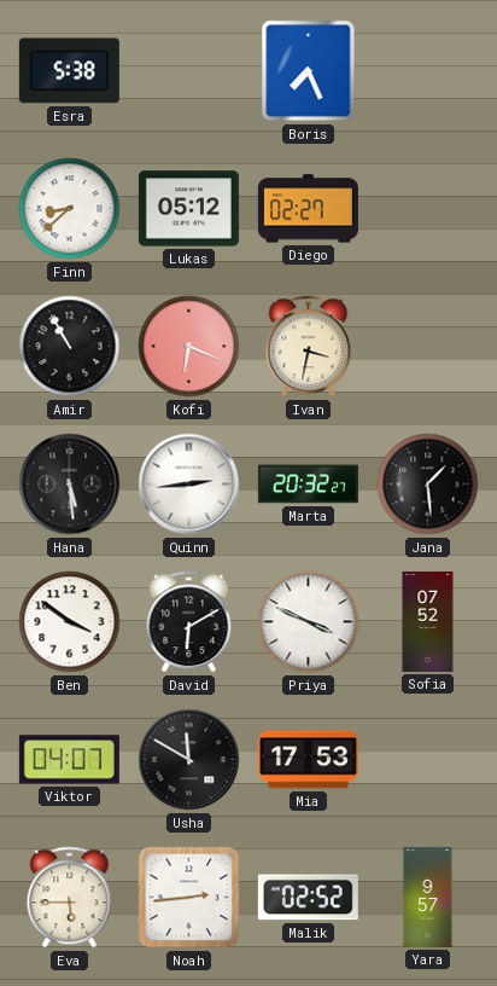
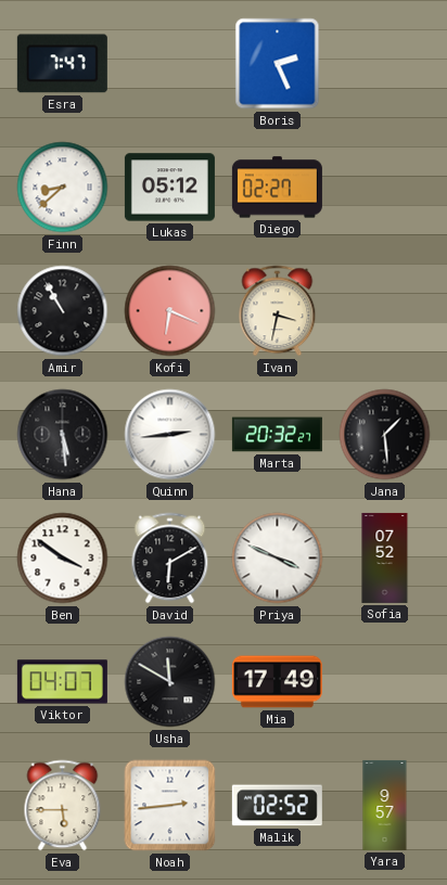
Esra: 5:38 -> 7:47 (62, 64)
Boris: 7:26 -> 2:26 (278, 64)
Mia: 17:53 -> 17:49 (277, 682)
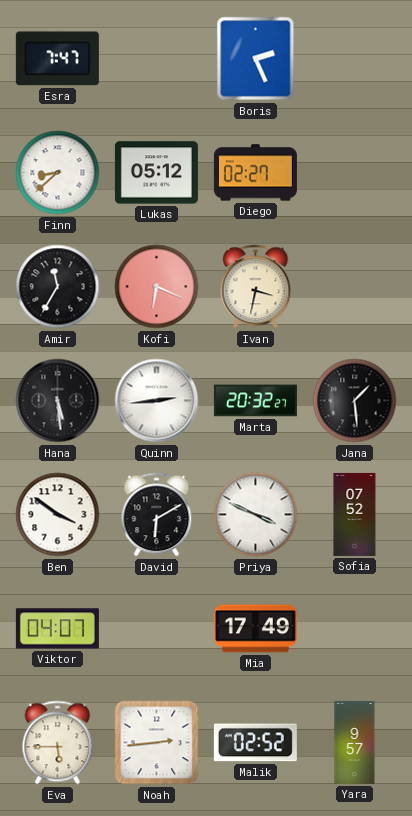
Amir: 10:55 -> 11:35 (58, 287)
Usha: 11:50 -> none (170, 682)
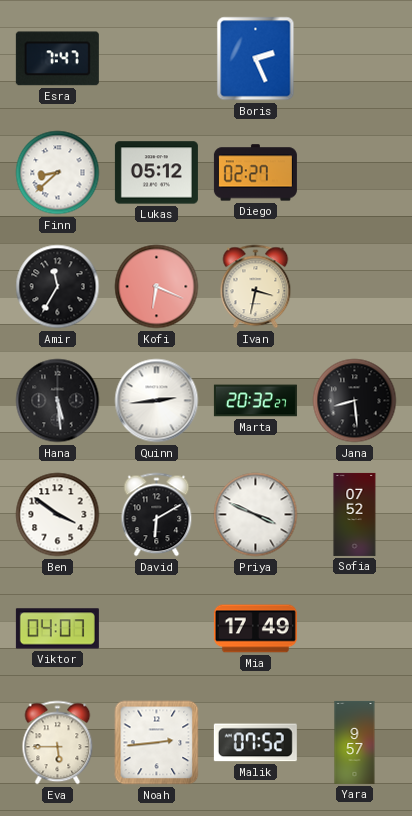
Jana: 1:29 -> 8:29 (355, 401)
Malik: 02:52 -> 07:52 (255, 743)
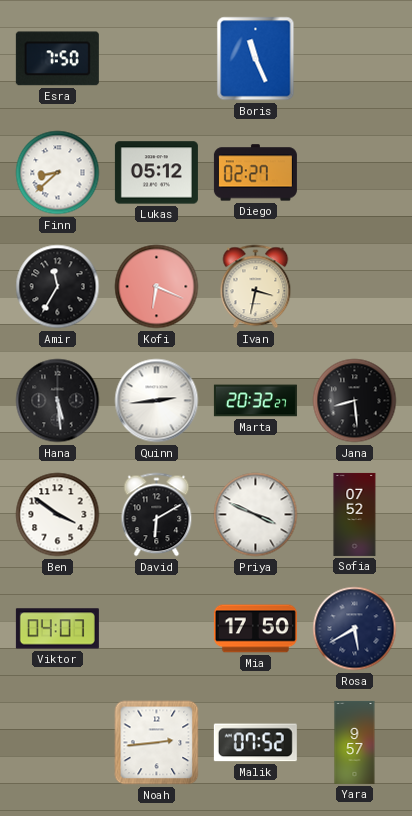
Esra: 7:47 -> 7:50 (57, 59)
Boris: 2:26 -> 11:26 (256, 59)
Mia: 17:49 -> 17:50 (255, 629)
Rosa: none -> 5:40 (355, 629)
Eva: 5:45 -> none (58, 743)
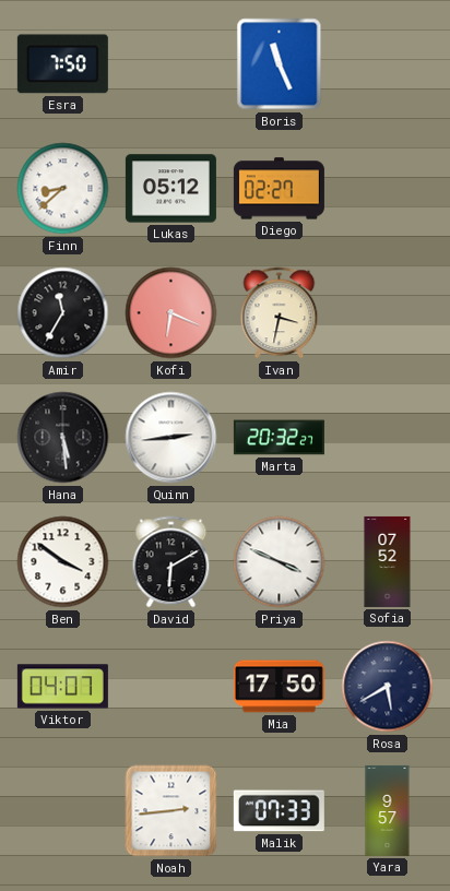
Jana: 8:29 -> none (355, 401)
Malik: 07:52 -> 07:33 (279, 811)
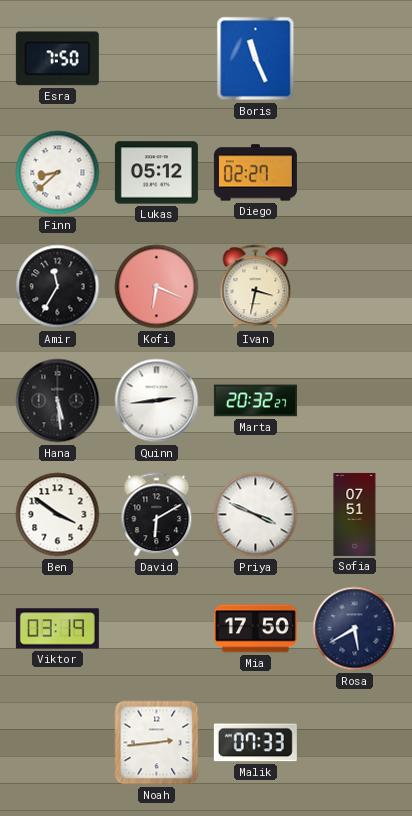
Sofia: 07:52 -> 07:51 (355, 514)
Viktor: 04:07 -> 03:19 (57, 629)
Yara: 9:57 -> none (388, 810)
